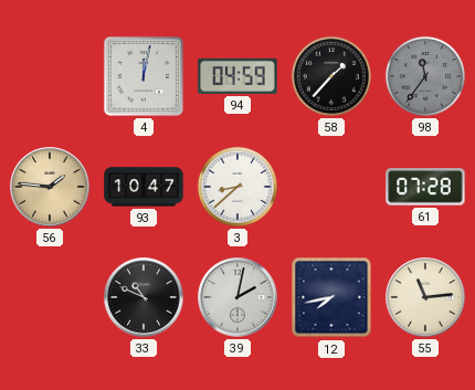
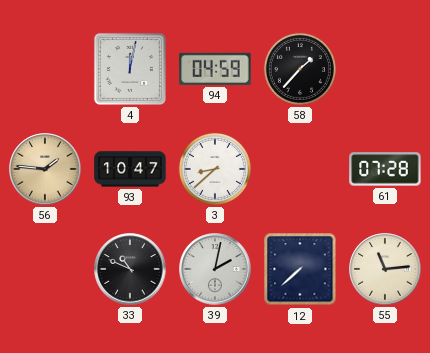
98: 11:36 -> none (425, 76)
12: 7:43 -> 7:38 (300, 269)
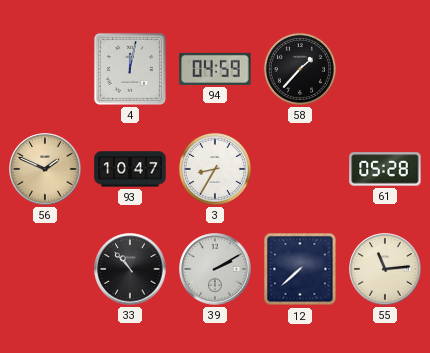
56: 1:46 -> 1:49 (45, 169)
3: 8:38 -> 8:35 (215, 169)
61: 07:28 -> 05:28 (385, 169)
33: 10:49 -> 10:53 (130, 269)
39: 2:02 -> 2:10 (215, 269)
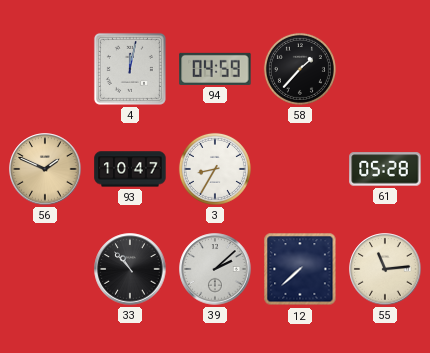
39: 2:10 -> 2:08 (215, 269)
